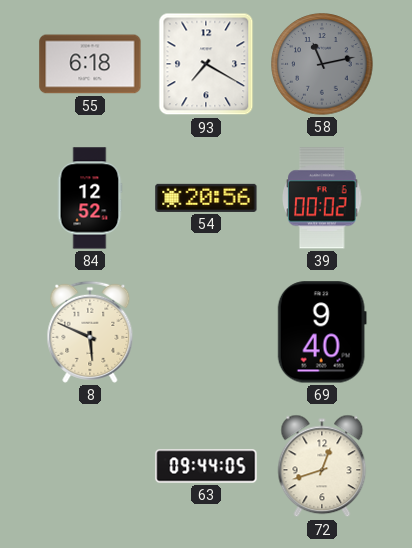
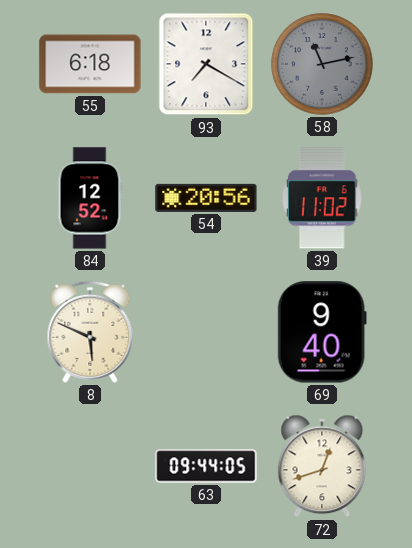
39: 00:02 -> 11:02 (322, 198)
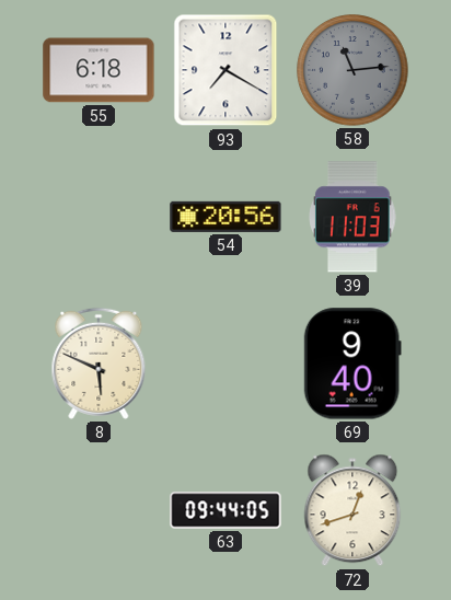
58: 11:13 -> 11:14 (352, 70)
84: 12:52 -> none (90, 198)
39: 11:02 -> 11:03 (352, 217)
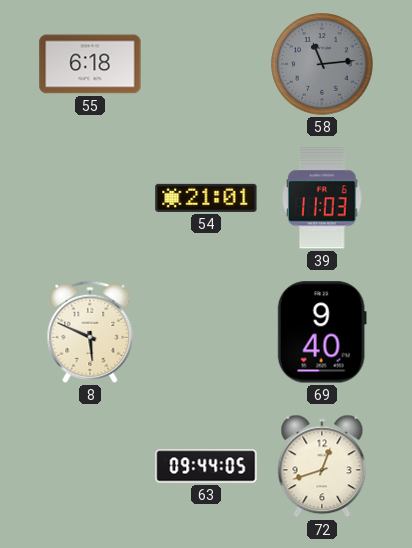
93: 7:20 -> none (225, 70)
54: 20:56 -> 21:01 (206, 198)
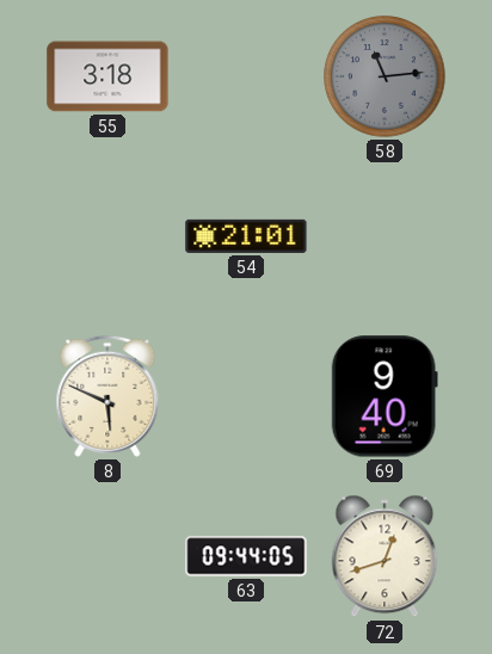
55: 6:18 -> 3:18 (107, 76)
39: 11:03 -> none (322, 198)
